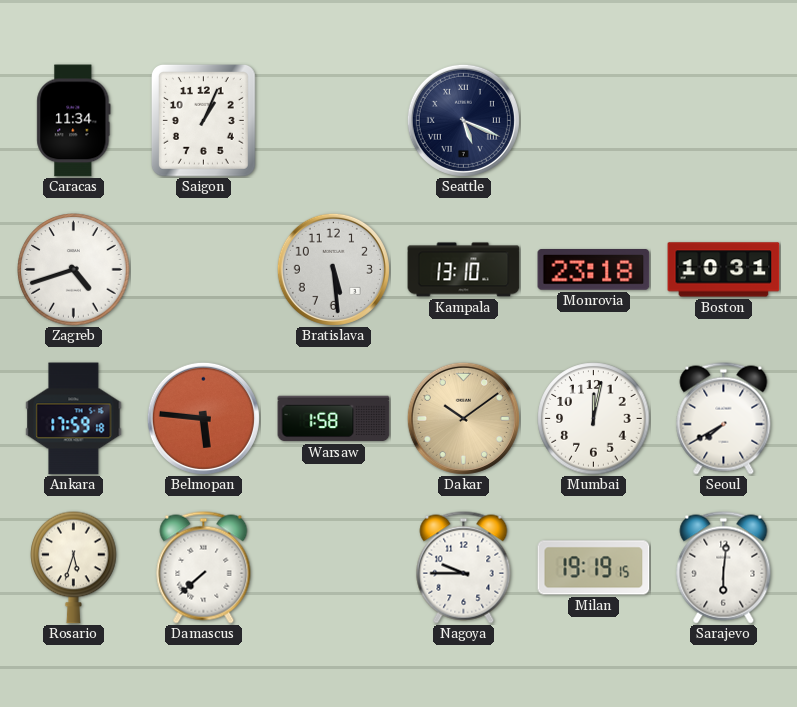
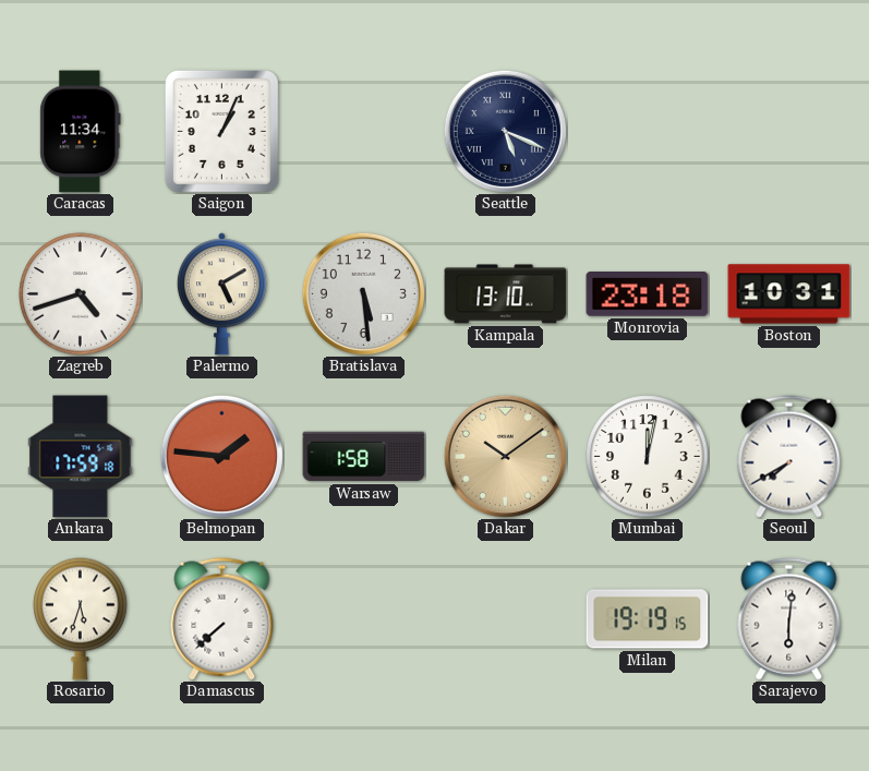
Palermo: none -> 5:10 (221, 294)
Belmopan: 5:46 -> 1:46 (221, 456)
Nagoya: 9:45 -> none (464, 568)
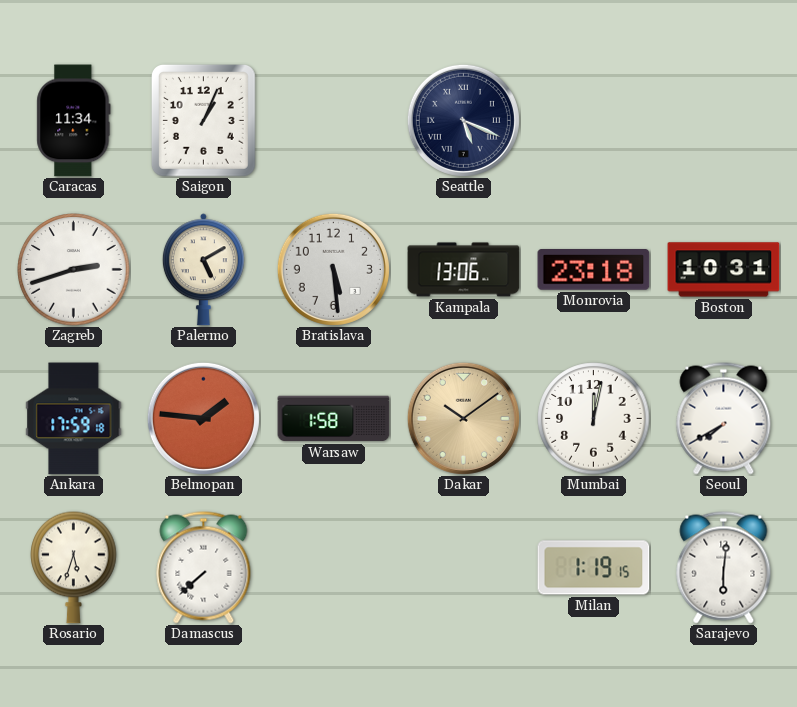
Zagreb: 4:42 -> 2:42 (74, 270)
Kampala: 13:10 -> 13:06 (464, 270)
Milan: 19:19 -> 1:19 (594, 568)
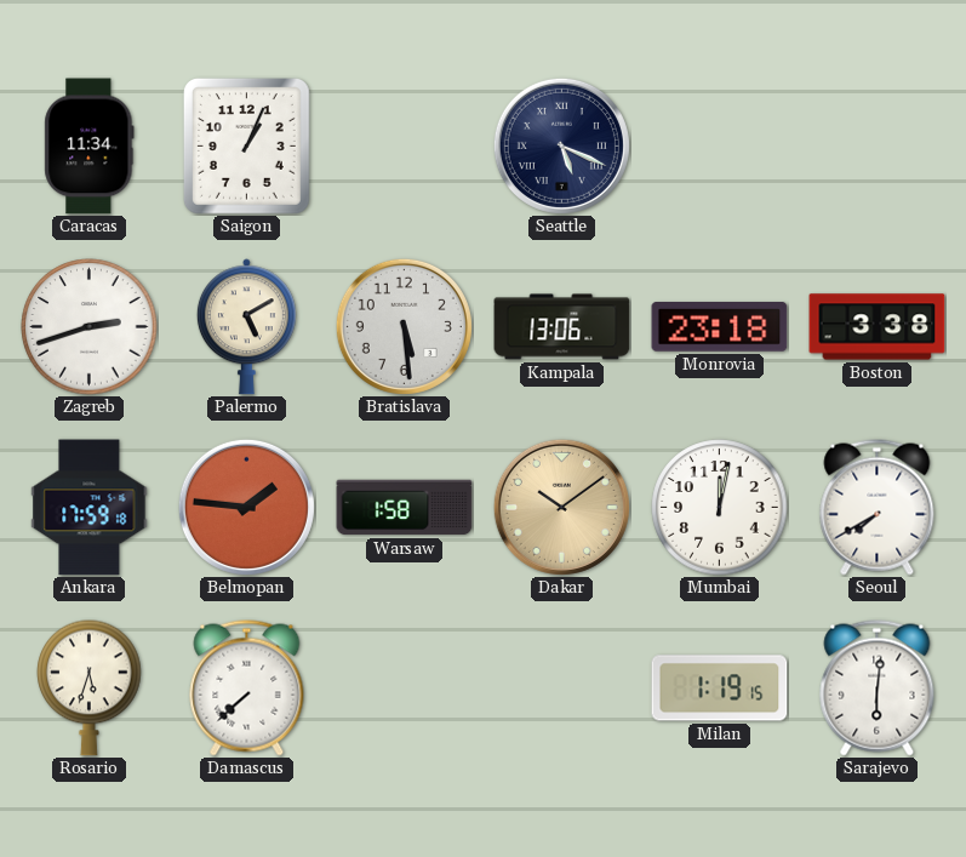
Boston: 10:31 -> 3:38 (878, 327)
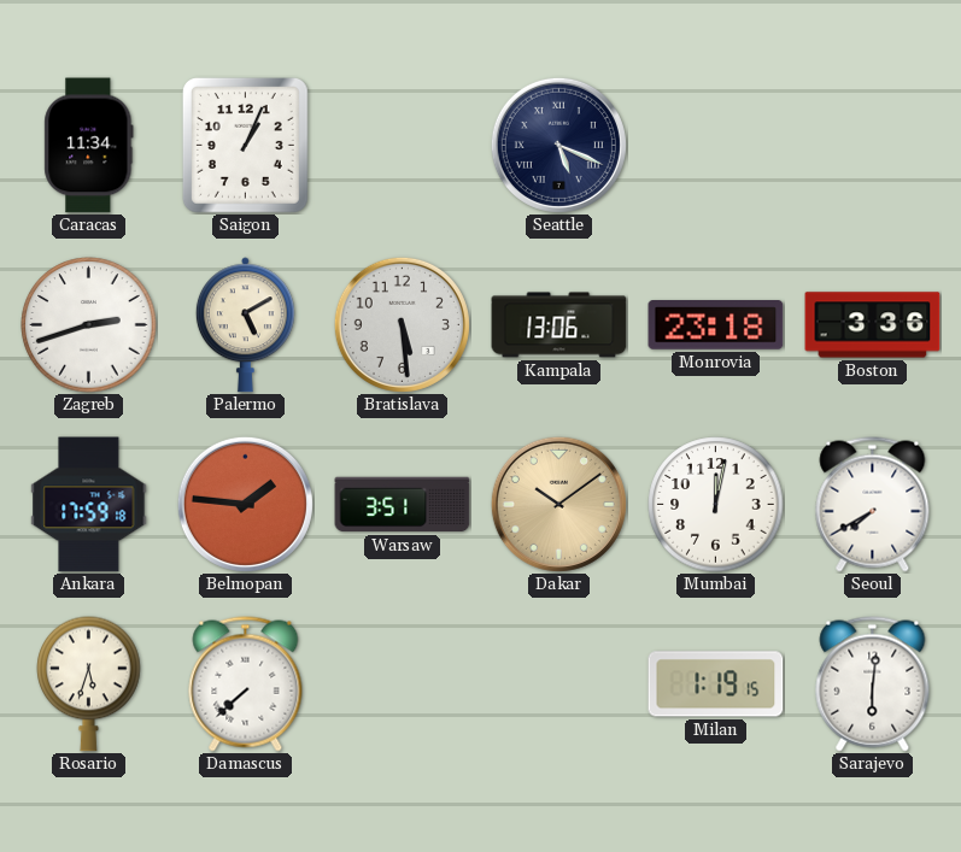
Boston: 3:38 -> 3:36 (873, 325)
Warsaw: 1:58 -> 3:51 (403, 505)
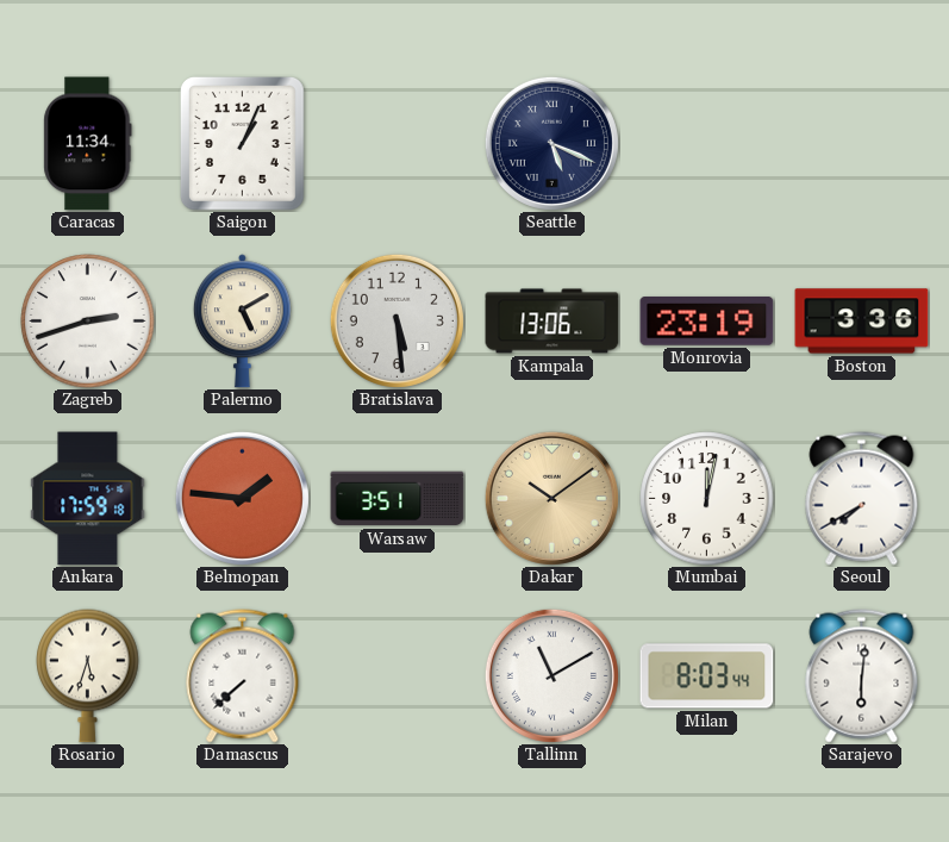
Monrovia: 23:18 -> 23:19 (707, 322)
Tallinn: none -> 11:10 (551, 675)
Milan: 1:19 -> 8:03 (707, 676)
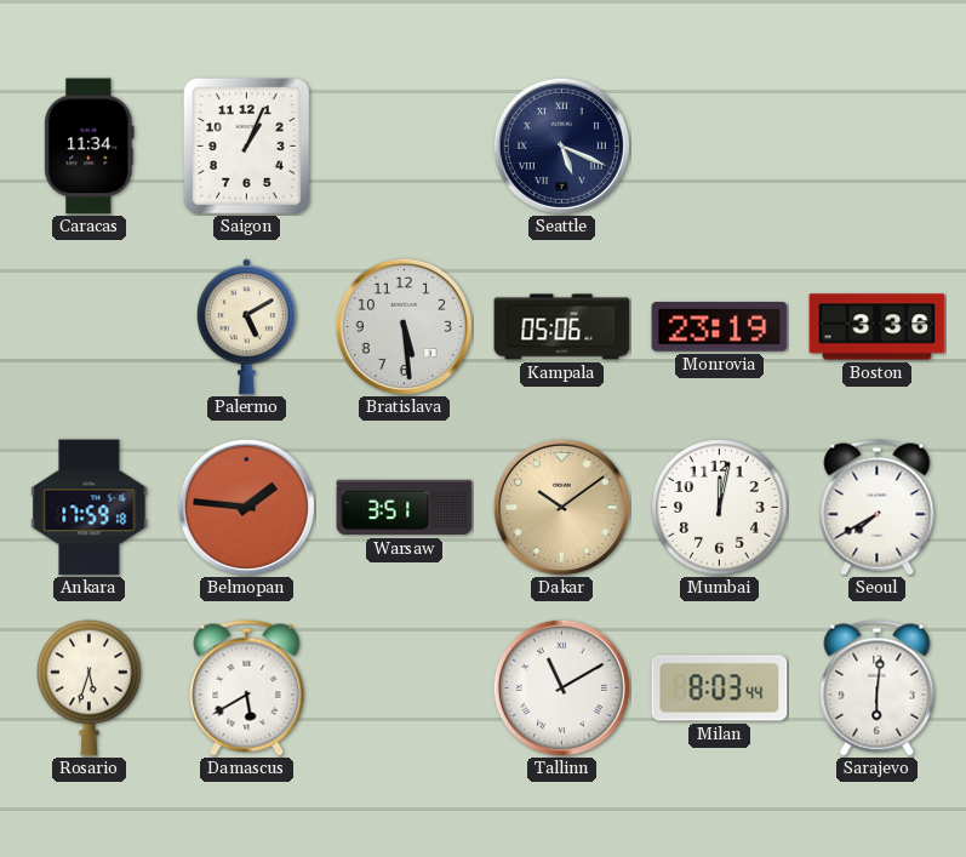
Zagreb: 2:42 -> none (88, 322)
Kampala: 13:06 -> 05:06 (562, 327)
Damascus: 7:38 -> 5:40 (247, 689)
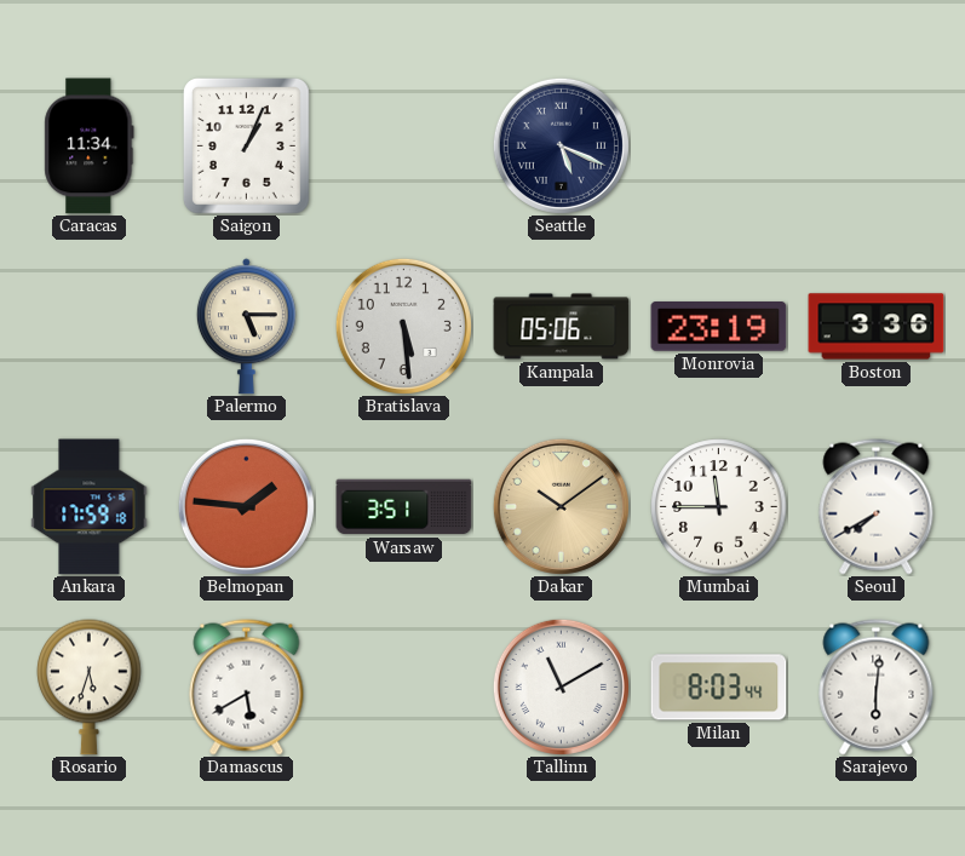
Palermo: 5:10 -> 5:15 (246, 327)
Mumbai: 12:02 -> 11:45 (719, 507)
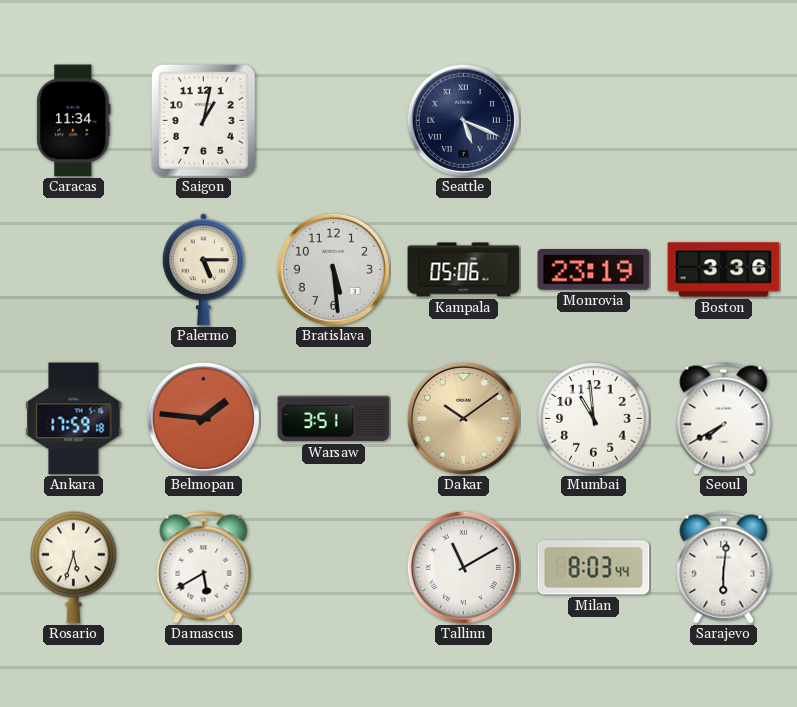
Saigon: 1:04 -> 1:02 (203, 121)
Mumbai: 11:45 -> 10:59 (594, 419)
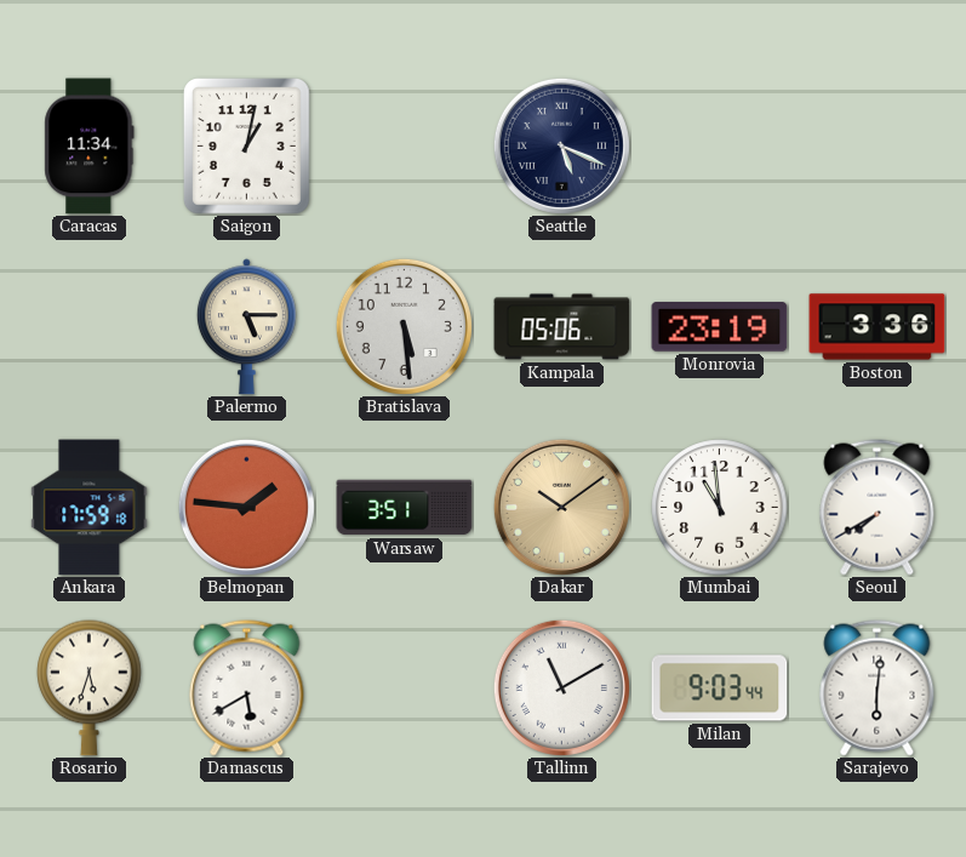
Milan: 8:03 -> 9:03 (720, 689)
